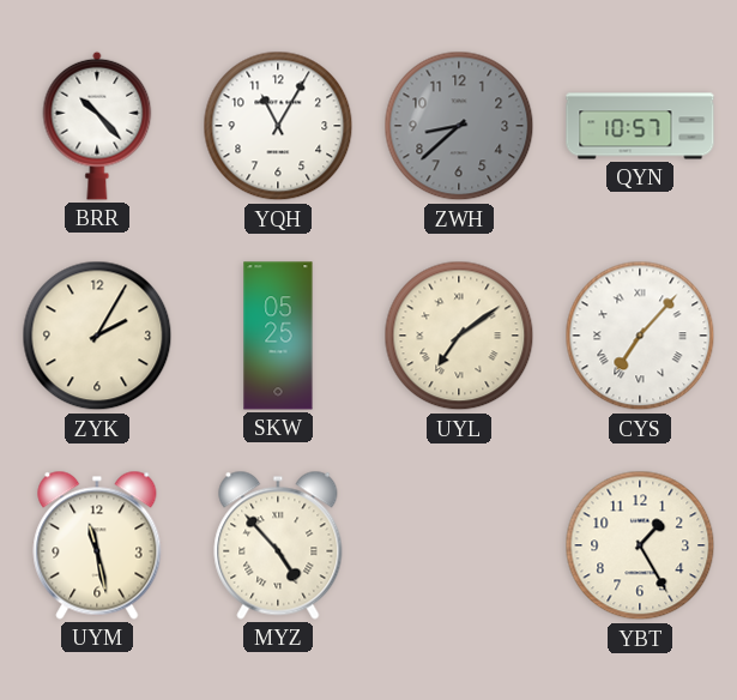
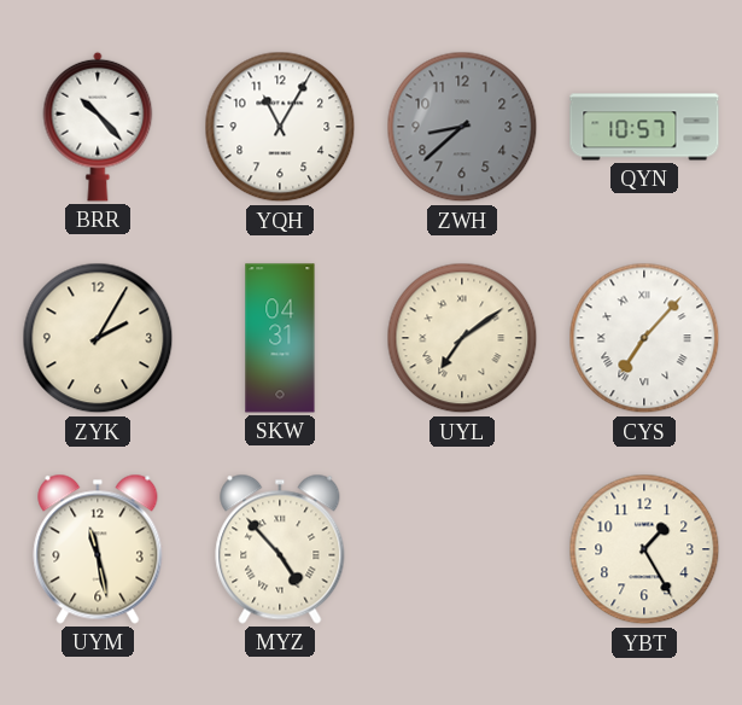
SKW: 05:25 -> 04:31 (280, 338)
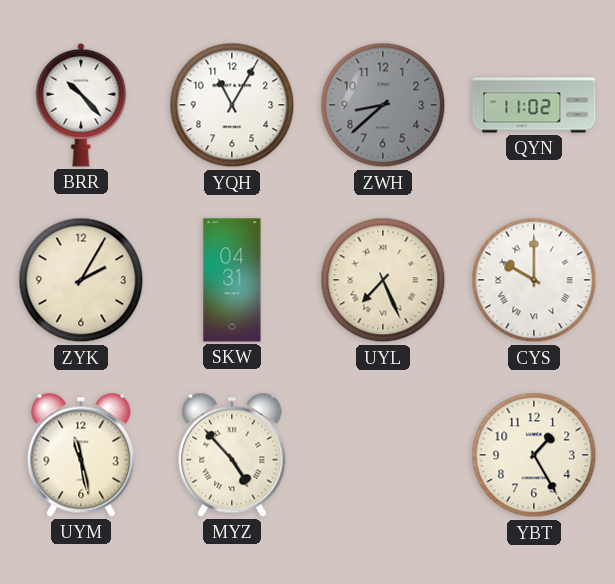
QYN: 10:57 -> 11:02 (534, 105)
UYL: 7:09 -> 7:26 (383, 280)
CYS: 7:07 -> 10:00 (534, 280)
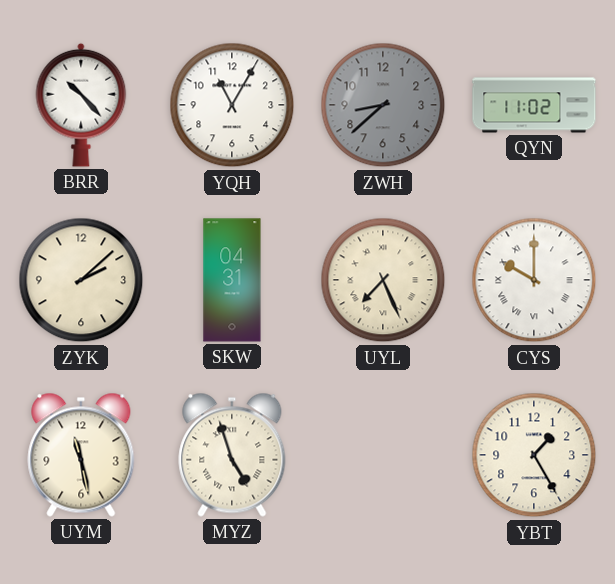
ZYK: 2:05 -> 2:08 (81, 280)
MYZ: 4:53 -> 4:57 (232, 455)
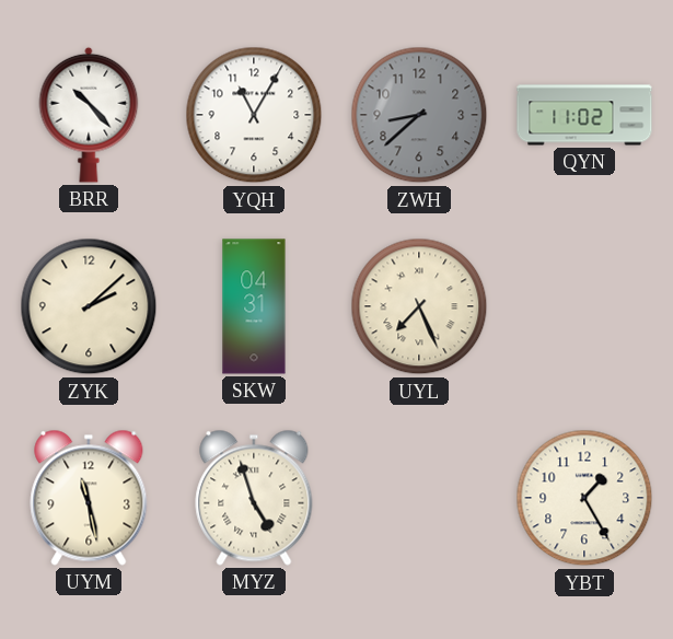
CYS: 10:00 -> none (534, 280)
